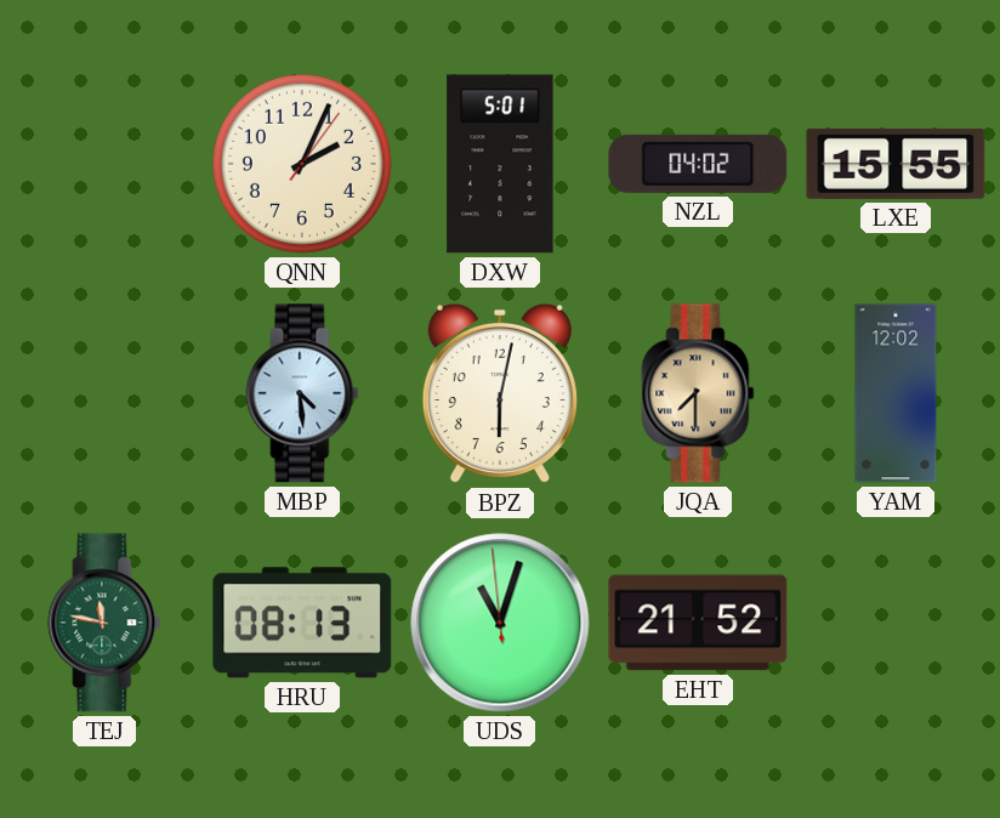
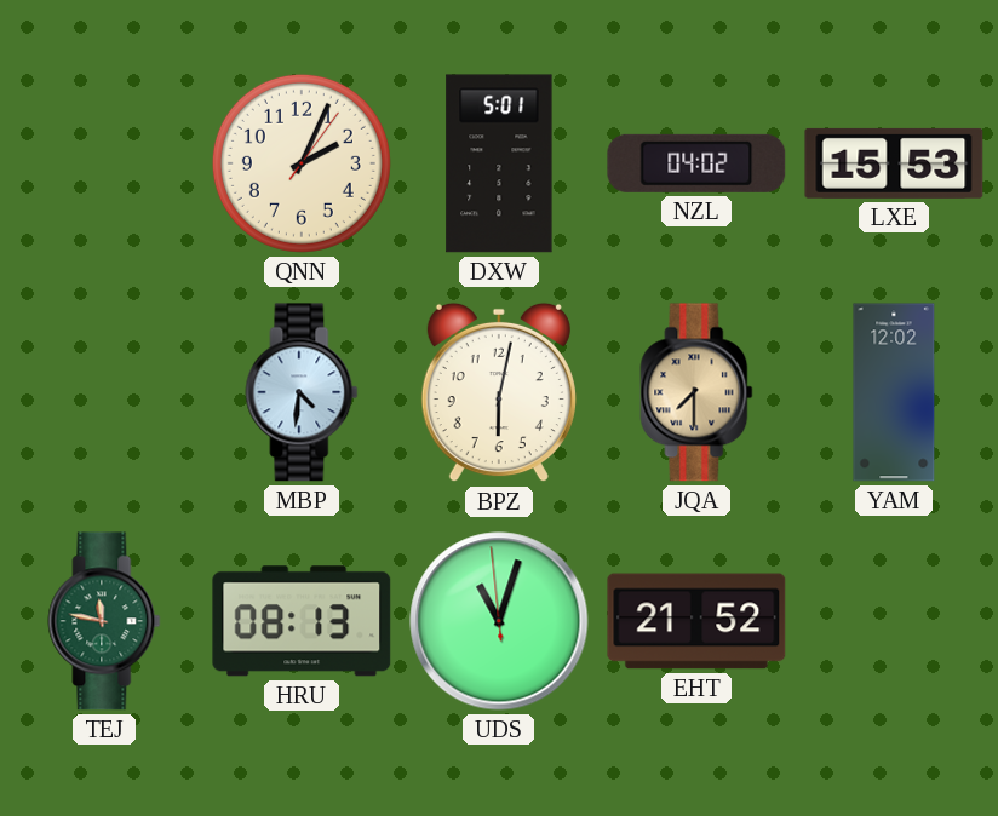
LXE: 15:55 -> 15:53 (894, 163)
MBP: 4:29 -> 4:31 (302, 392)
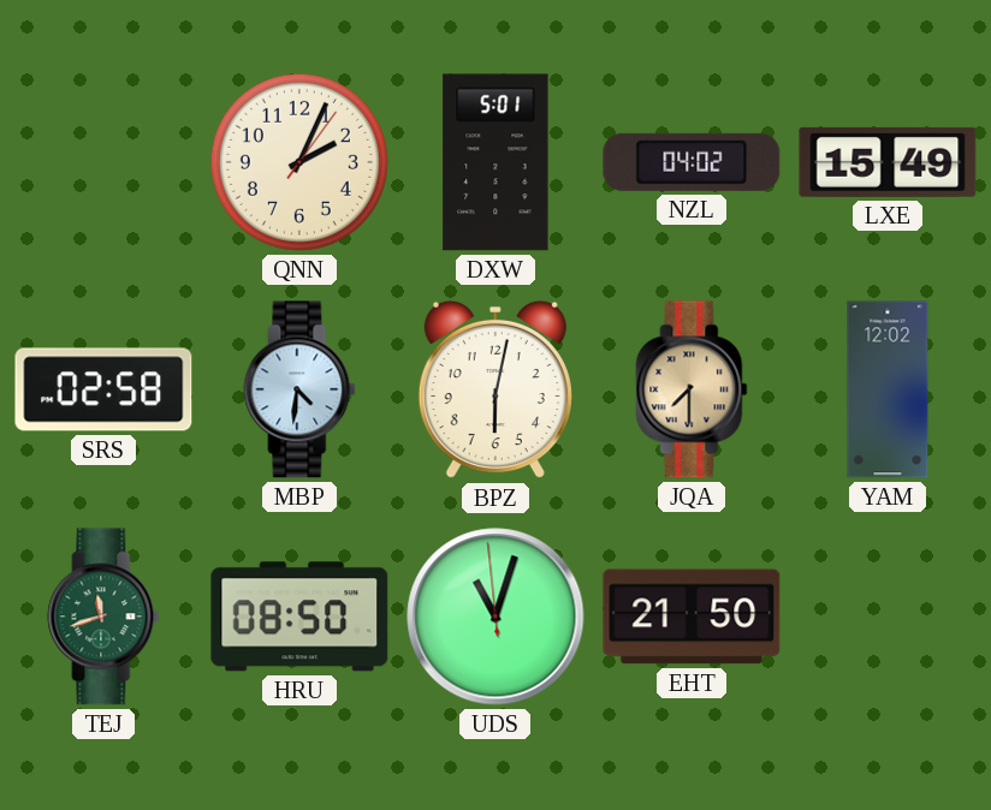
LXE: 15:53 -> 15:49 (888, 162)
SRS: none -> 02:58 (103, 389)
TEJ: 11:47 -> 11:42 (103, 617)
HRU: 08:13 -> 08:50 (299, 617)
EHT: 21:52 -> 21:50 (692, 617)
